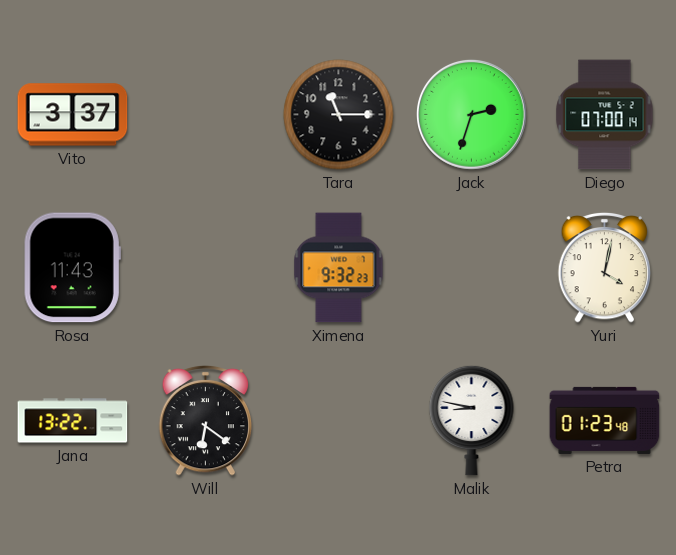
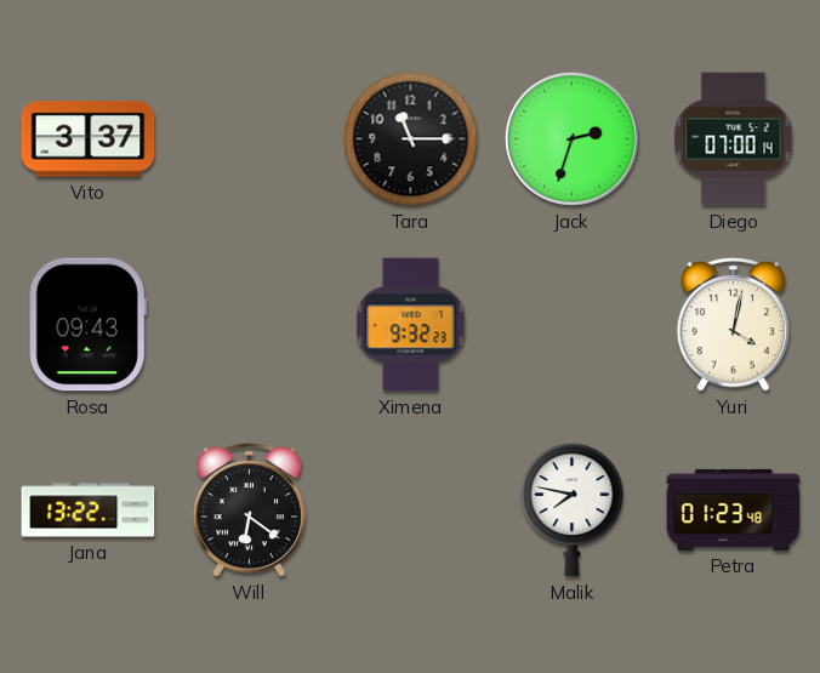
Rosa: 11:43 -> 09:43 (87, 325)
Malik: 8:47 -> 7:47 (573, 509)
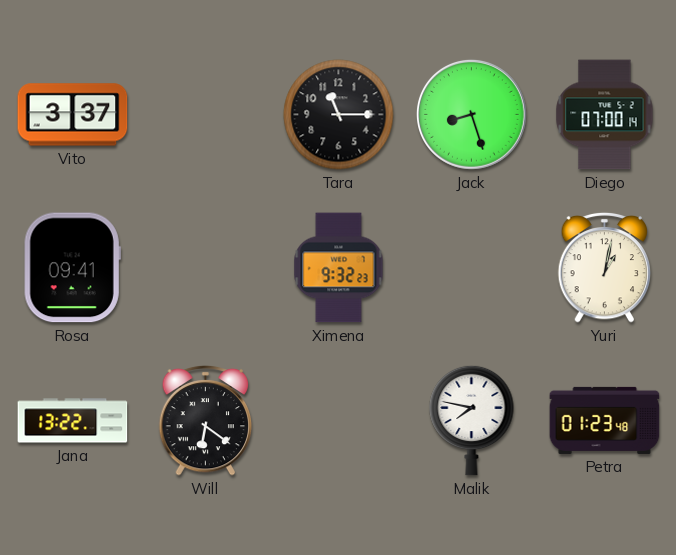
Jack: 2:33 -> 8:27 (471, 114)
Rosa: 09:43 -> 09:41 (72, 268)
Yuri: 4:02 -> 1:02 (605, 267)
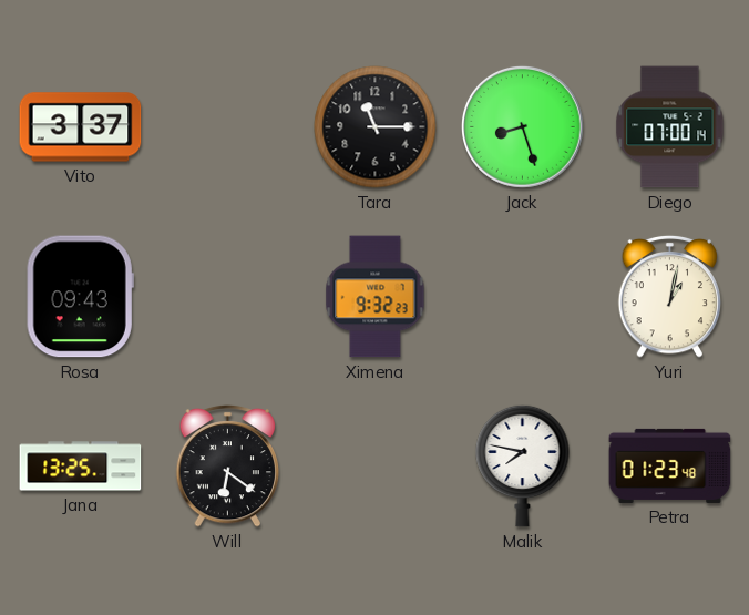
Rosa: 09:41 -> 09:43 (80, 297)
Jana: 13:22 -> 13:25 (81, 467)
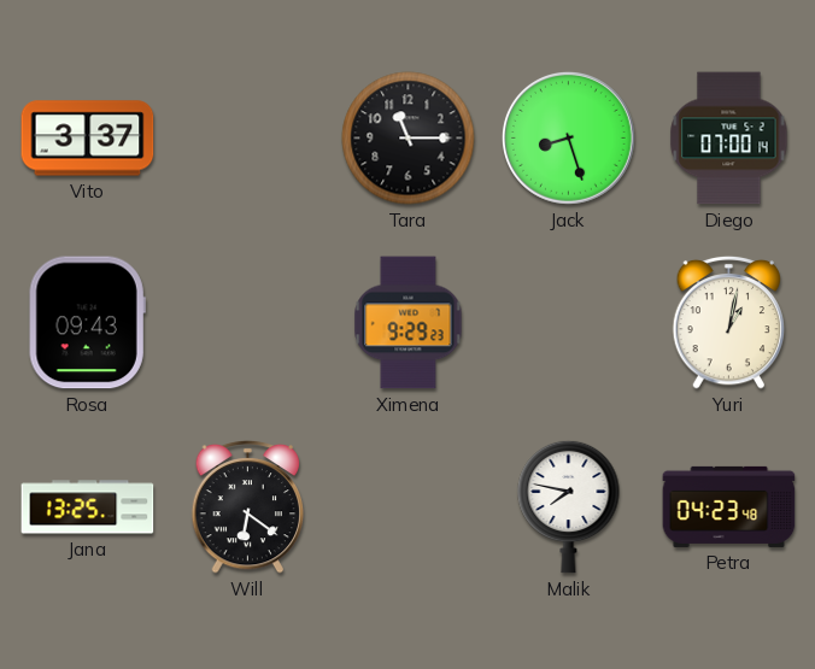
Ximena: 9:32 -> 9:29 (409, 323)
Petra: 01:23 -> 04:23 (729, 506)
